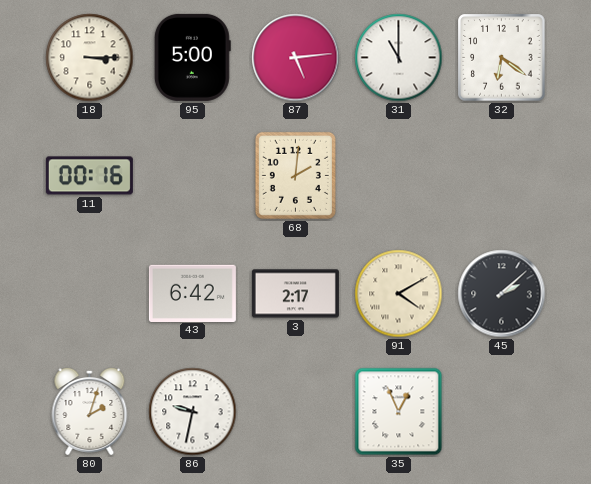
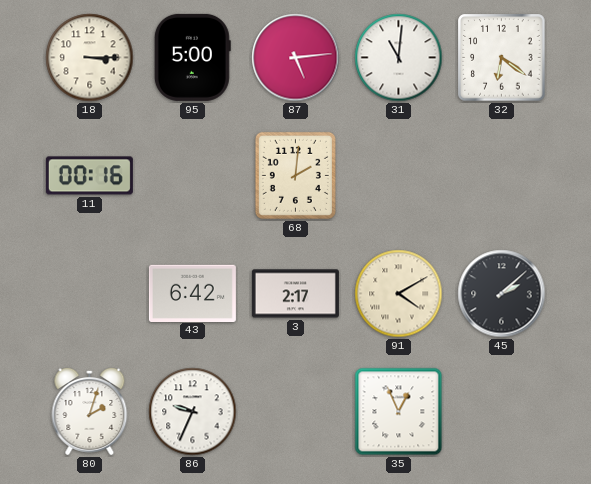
31: 11:00 -> 11:01 (399, 58)
86: 9:32 -> 9:34 (193, 412)
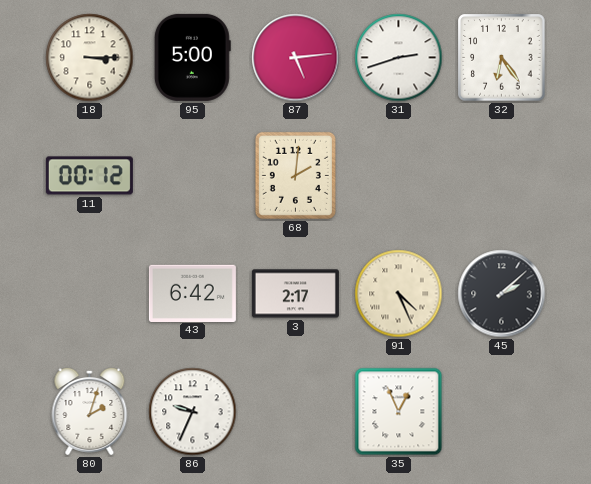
31: 11:01 -> 2:42 (399, 58)
32: 6:21 -> 6:24 (502, 58)
11: 00:16 -> 00:12 (89, 176)
91: 4:10 -> 4:26 (399, 294)
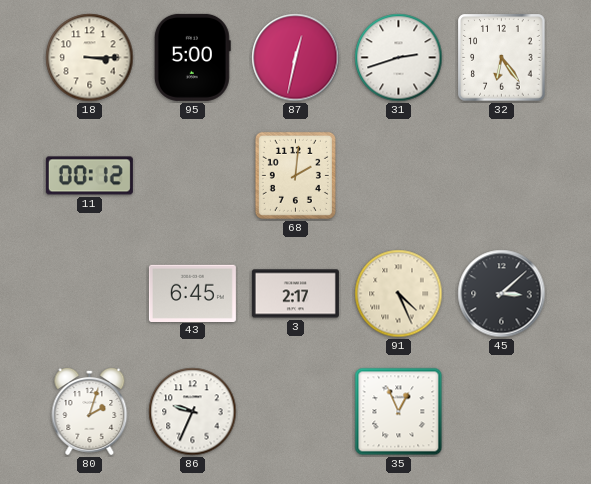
87: 5:14 -> 12:32 (296, 58)
43: 6:42 -> 6:45 (192, 293)
45: 2:08 -> 3:08 (502, 294)
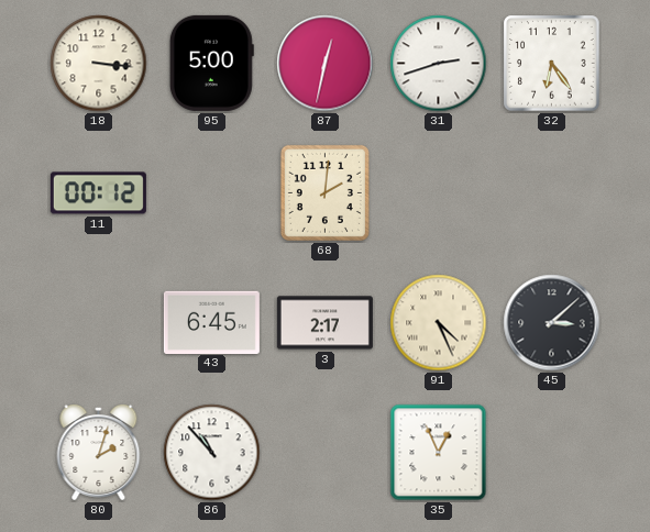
18: 3:15 -> 3:16 (99, 64)
86: 9:34 -> 10:53 (212, 453)
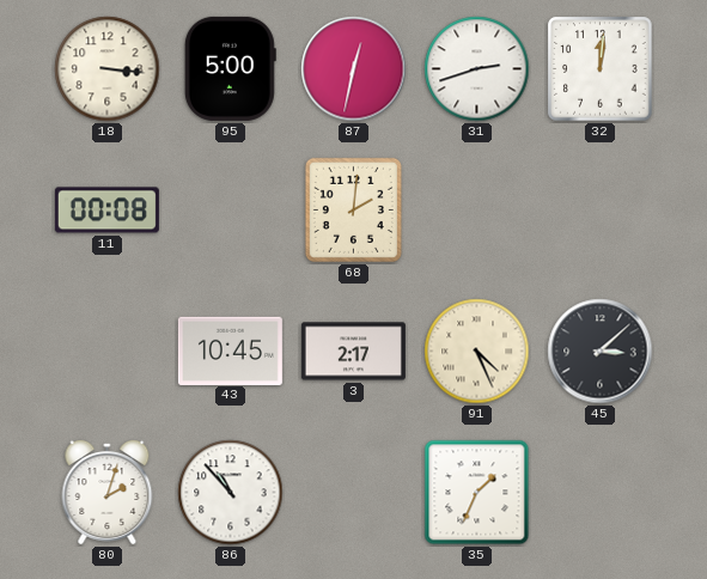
32: 6:24 -> 12:01 (601, 69)
11: 00:12 -> 00:08 (106, 211)
43: 6:45 -> 10:45 (230, 351)
35: 12:56 -> 1:34 (477, 493)
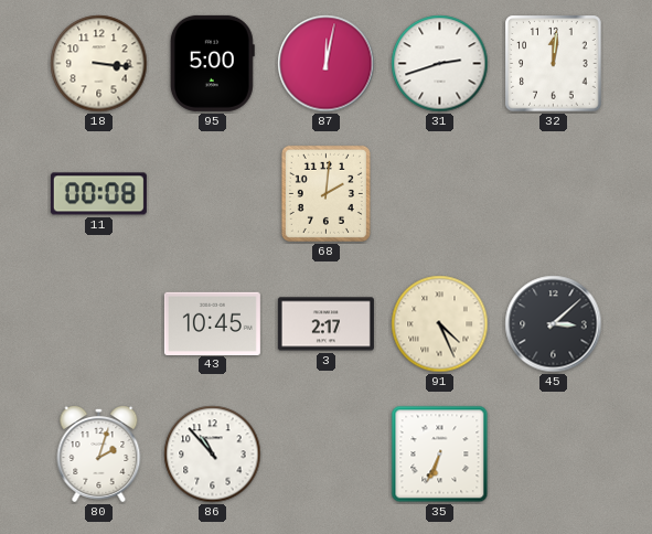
87: 12:32 -> 12:02 (327, 64)
35: 1:34 -> 6:34 (440, 455)
